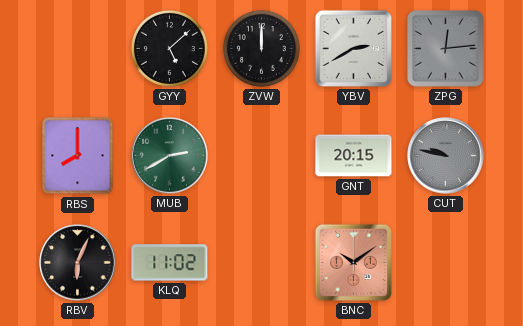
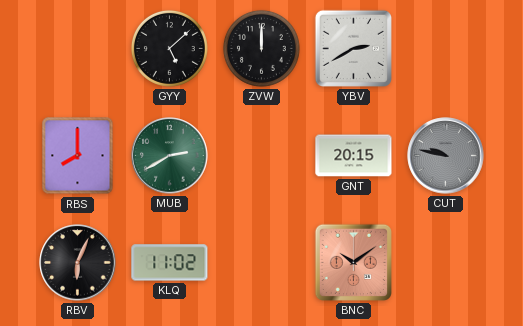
ZPG: 12:14 -> none (446, 49)
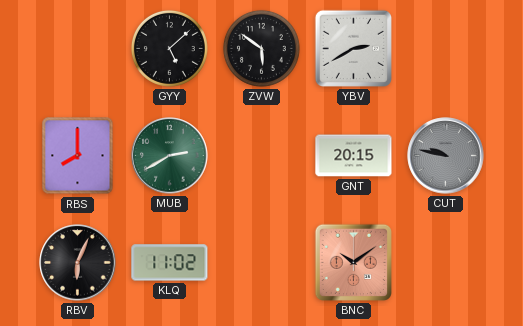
ZVW: 12:00 -> 5:51 (261, 48)
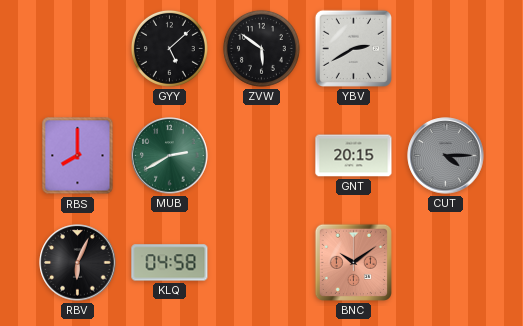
CUT: 9:47 -> 4:15 (446, 156)
KLQ: 11:02 -> 04:58 (170, 263)
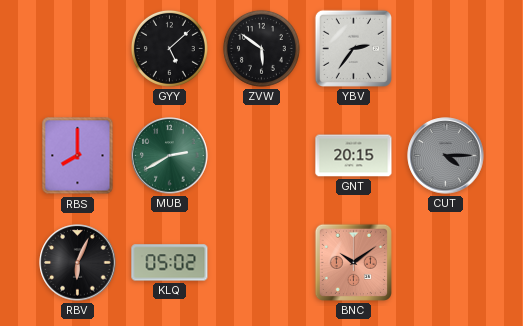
YBV: 2:40 -> 2:36 (353, 48)
KLQ: 04:58 -> 05:02 (170, 263)
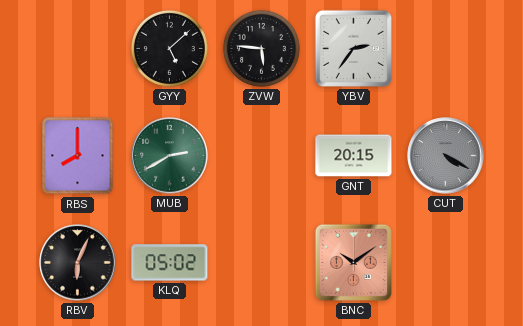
ZVW: 5:51 -> 5:46 (261, 48)
CUT: 4:15 -> 4:20 (446, 156)
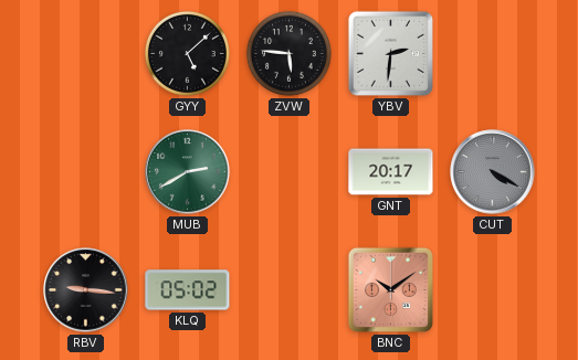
YBV: 2:36 -> 2:31 (390, 53)
RBS: 8:00 -> none (78, 156)
GNT: 20:15 -> 20:17 (391, 172)
RBV: 6:04 -> 9:16 (86, 290)
